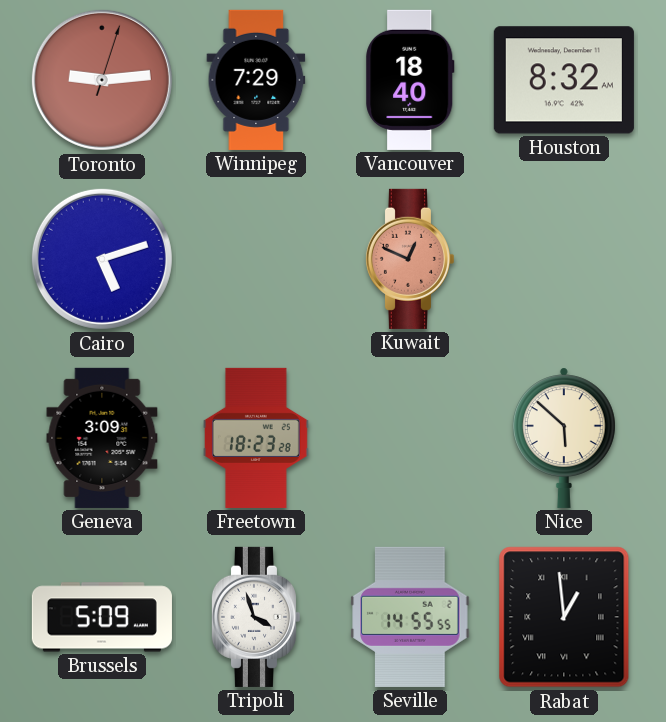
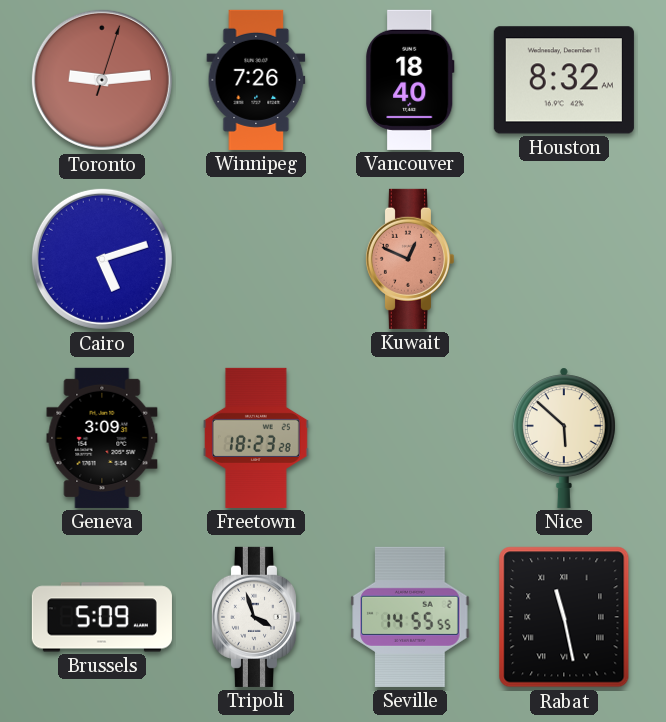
Winnipeg: 7:29 -> 7:26 (256, 80)
Rabat: 12:59 -> 11:28 (564, 617)
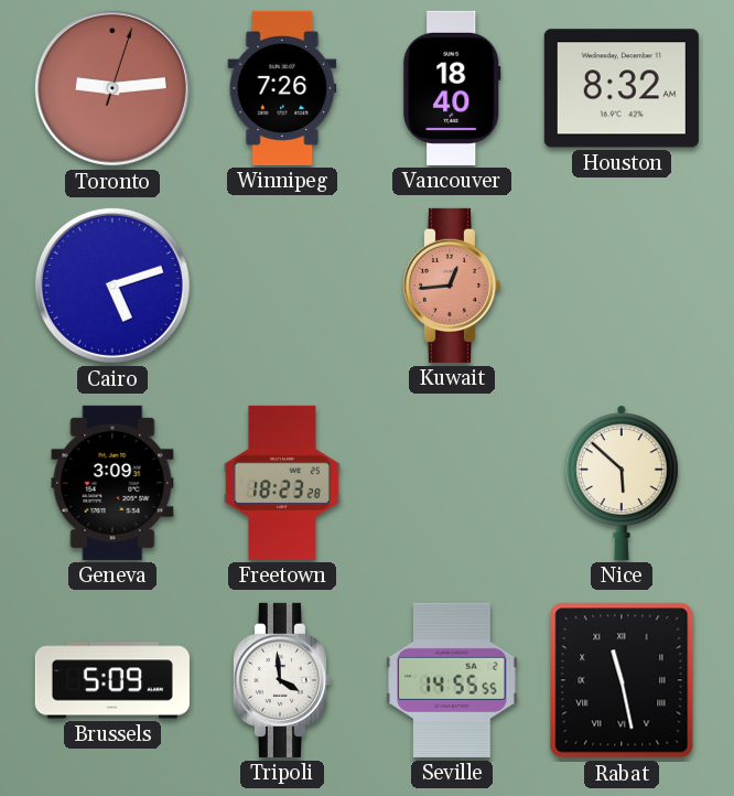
Kuwait: 12:49 -> 12:44 (451, 286)
Tripoli: 3:57 -> 3:59 (281, 680)
